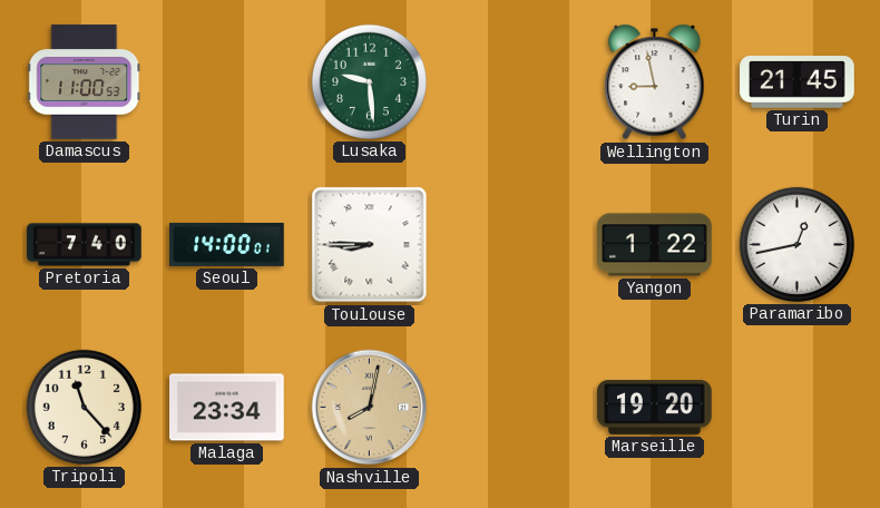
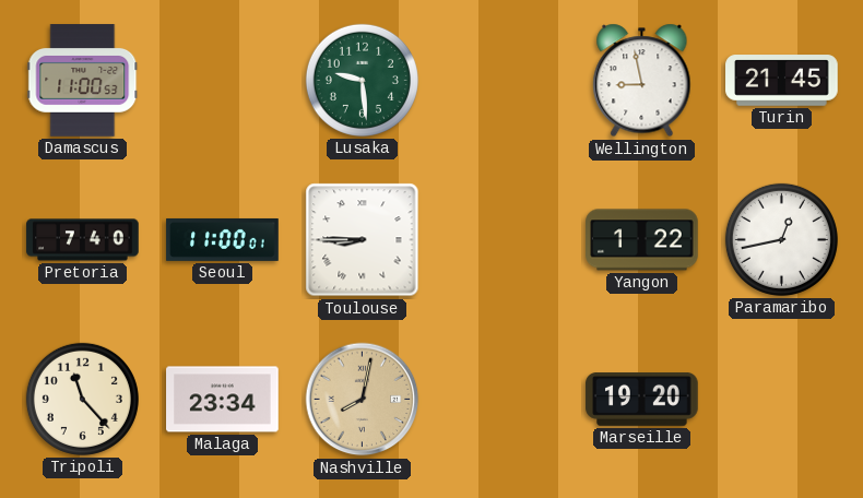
Seoul: 14:00 -> 11:00 (223, 239)
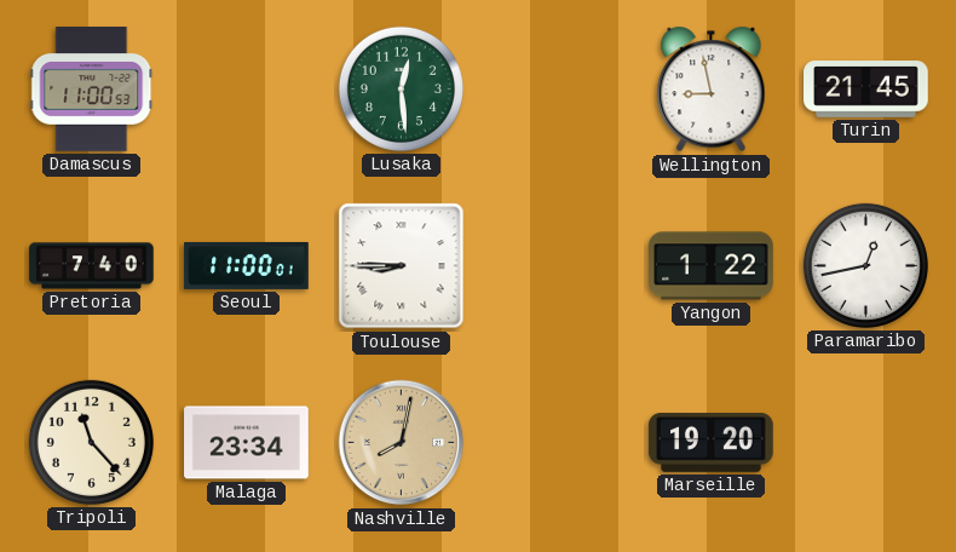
Lusaka: 9:29 -> 12:29 (401, 88)
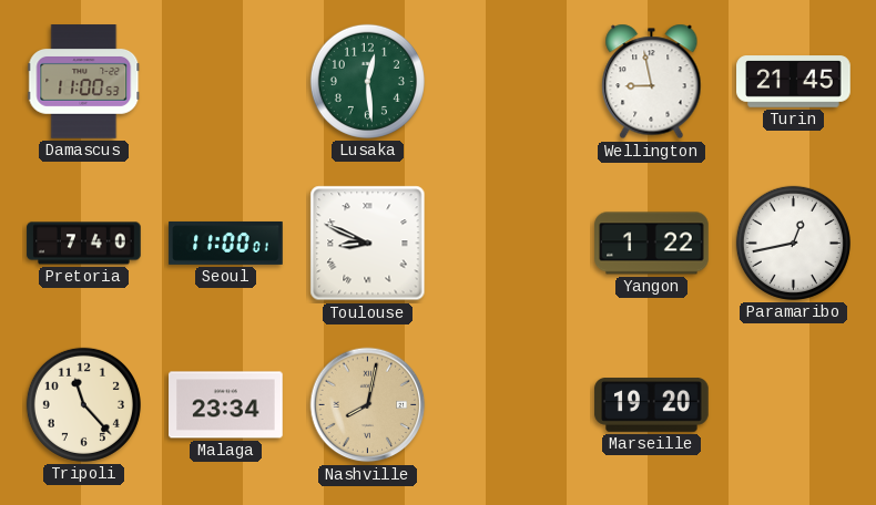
Toulouse: 8:45 -> 8:49 (368, 244)
